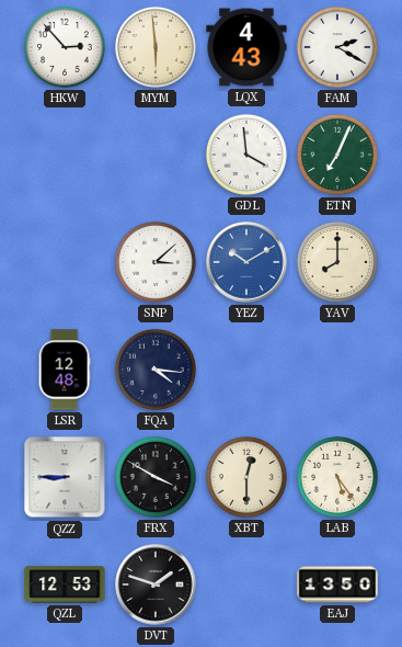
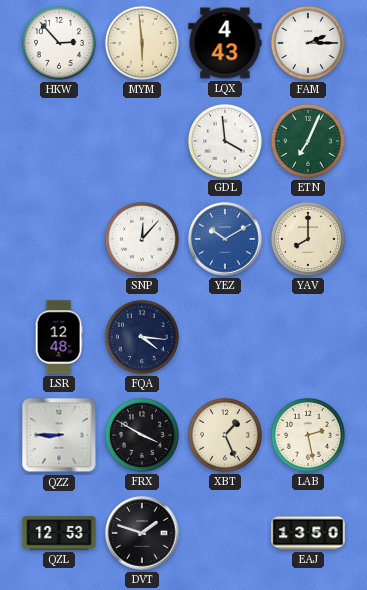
FAM: 2:20 -> 2:15 (308, 43)
SNP: 3:08 -> 12:07 (142, 239)
XBT: 12:30 -> 1:26 (225, 435)
LAB: 5:24 -> 2:28 (308, 435)
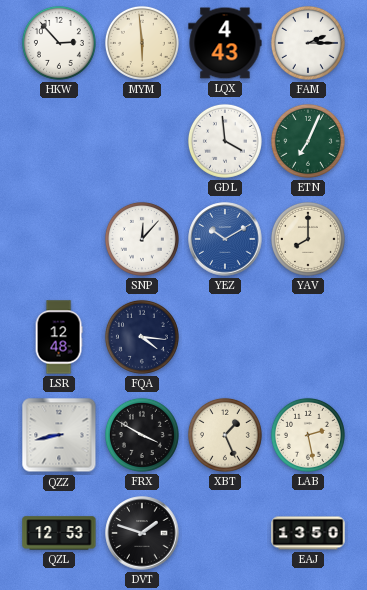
QZZ: 8:45 -> 8:43 (59, 435)
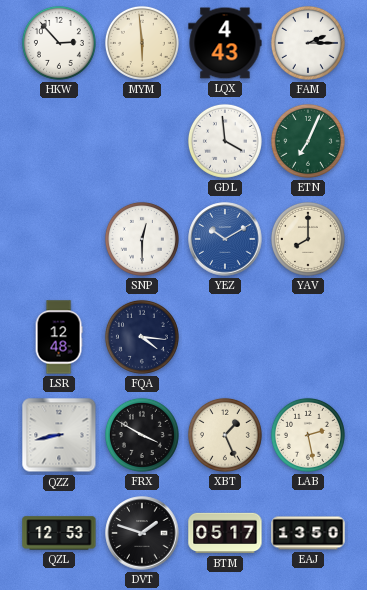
SNP: 12:07 -> 12:30 (142, 239)
BTM: none -> 05:17 (225, 533)
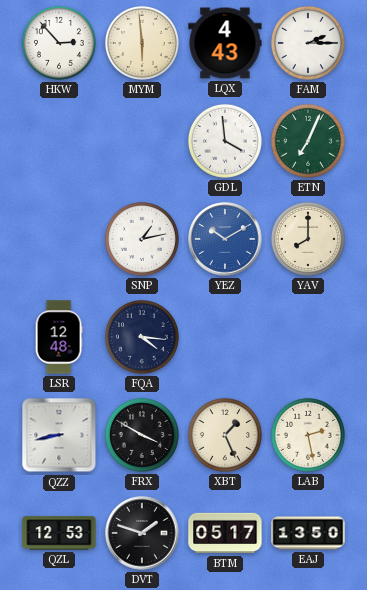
SNP: 12:30 -> 1:13 (142, 239)
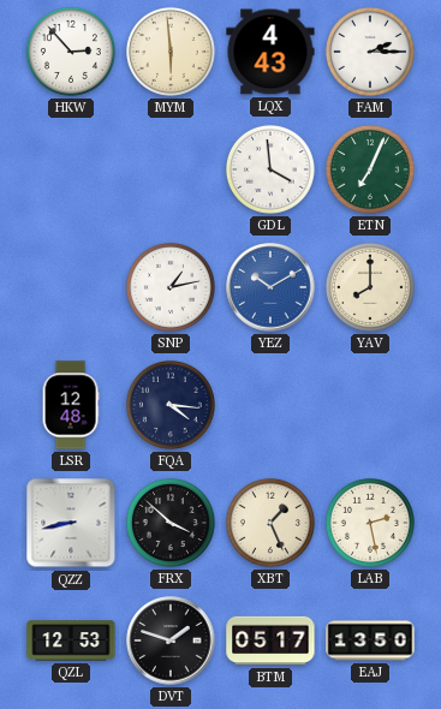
FRX: 3:50 -> 3:52 (171, 523)
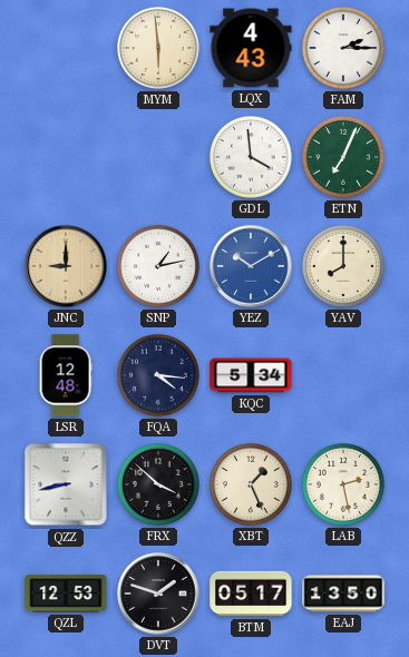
HKW: 2:53 -> none (71, 52)
JNC: none -> 9:00 (66, 266)
KQC: none -> 5:34 (251, 375)
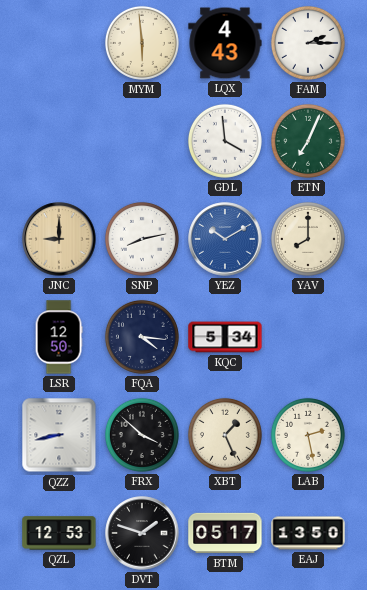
SNP: 1:13 -> 8:13 (142, 239)
LSR: 12:48 -> 12:50 (59, 337)
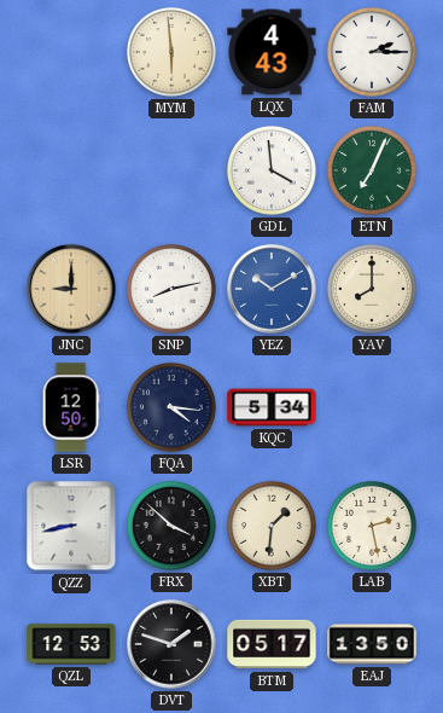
XBT: 1:26 -> 1:31 (272, 526)
